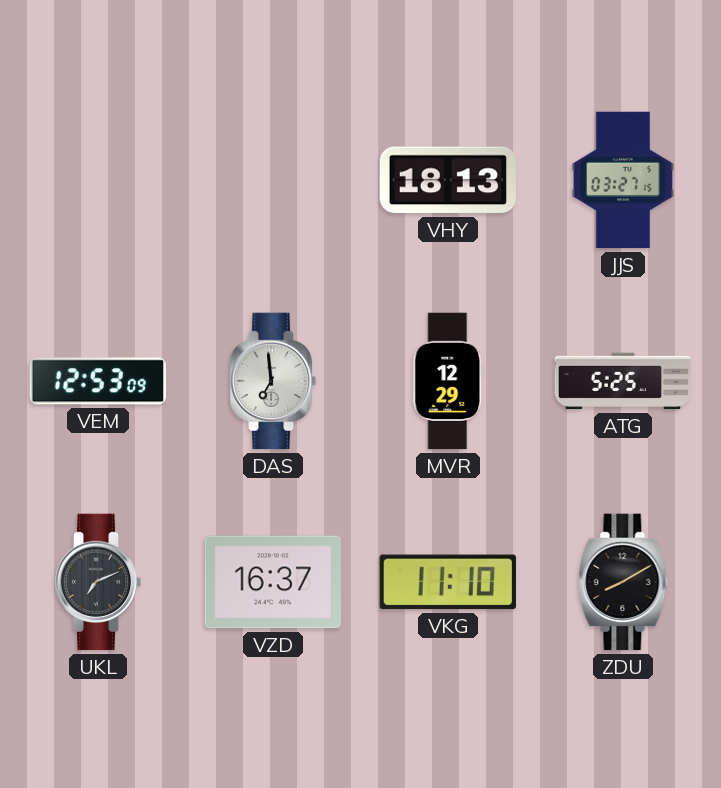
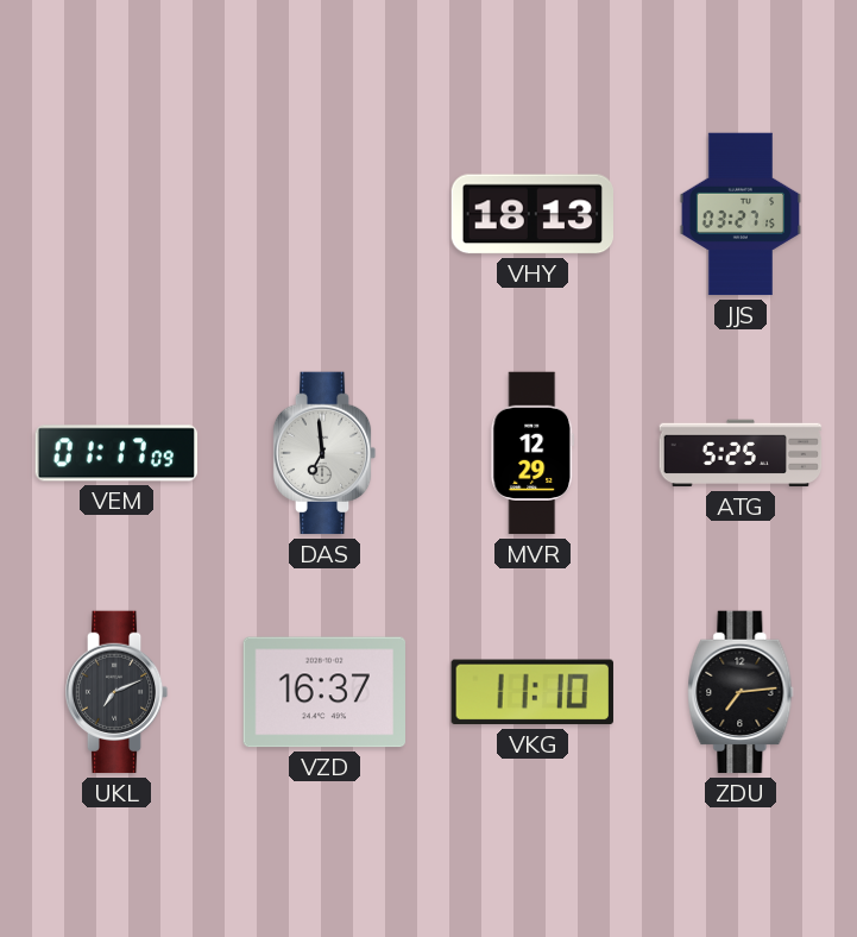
VEM: 12:53 -> 01:17 (115, 453)
ZDU: 8:10 -> 7:14 (741, 692)
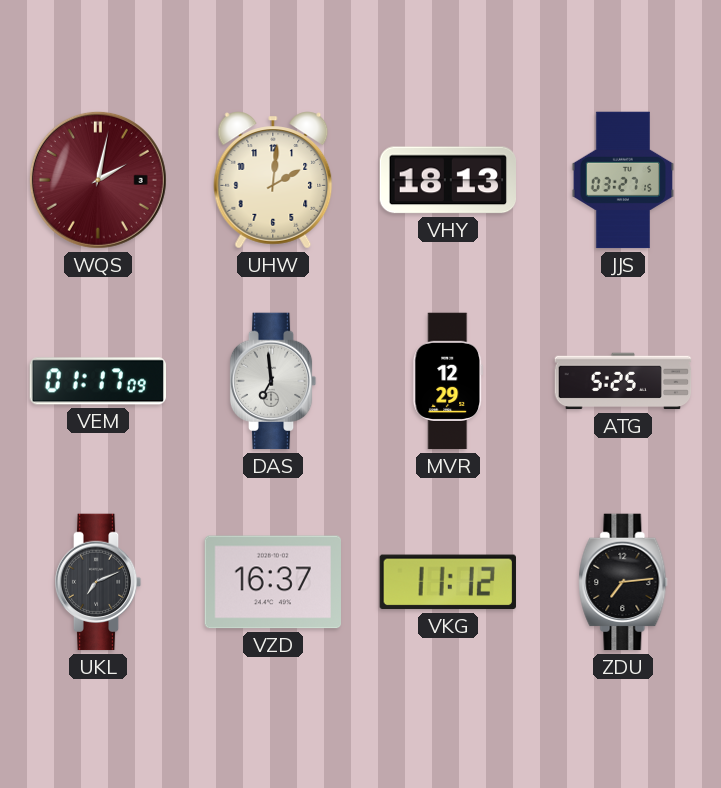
WQS: none -> 2:02 (98, 180)
UHW: none -> 2:01 (273, 180)
VKG: 11:10 -> 11:12 (448, 582)
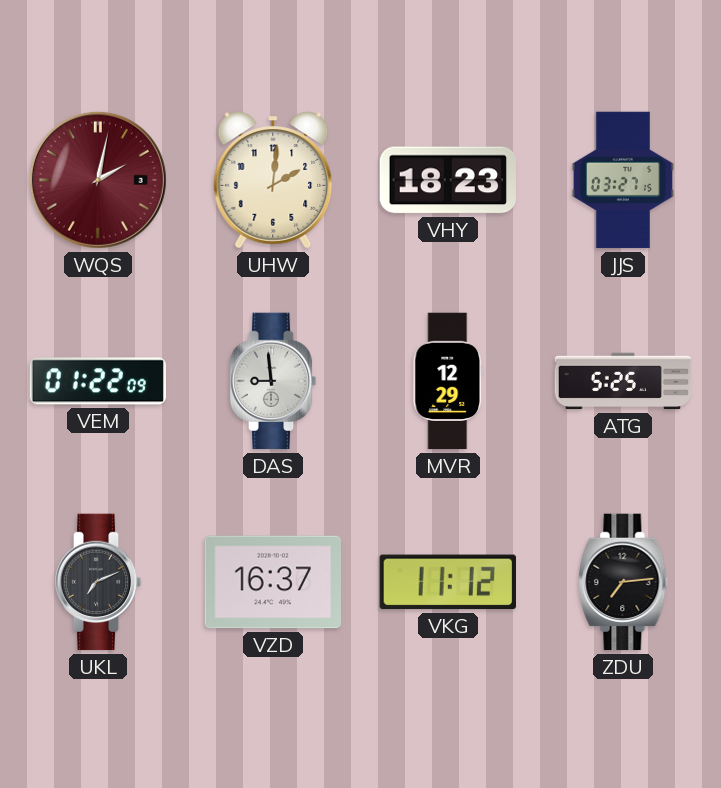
VHY: 18:13 -> 18:23 (447, 180)
VEM: 01:17 -> 01:22 (97, 381)
DAS: 6:59 -> 8:59 (273, 381)
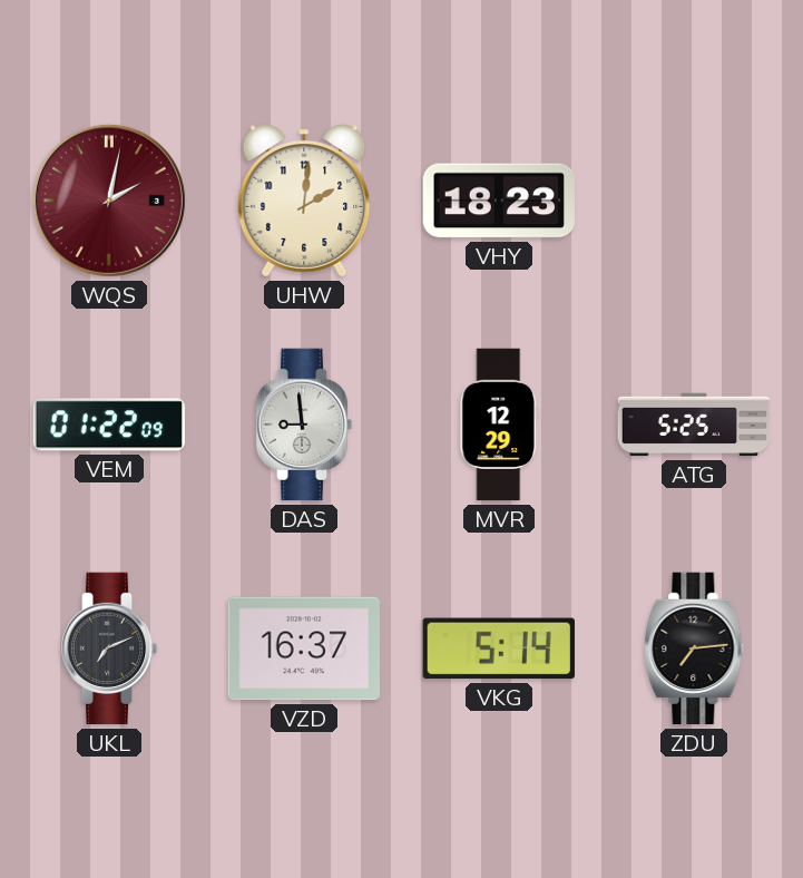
JJS: 03:27 -> none (623, 180)
VKG: 11:12 -> 5:14 (499, 648)
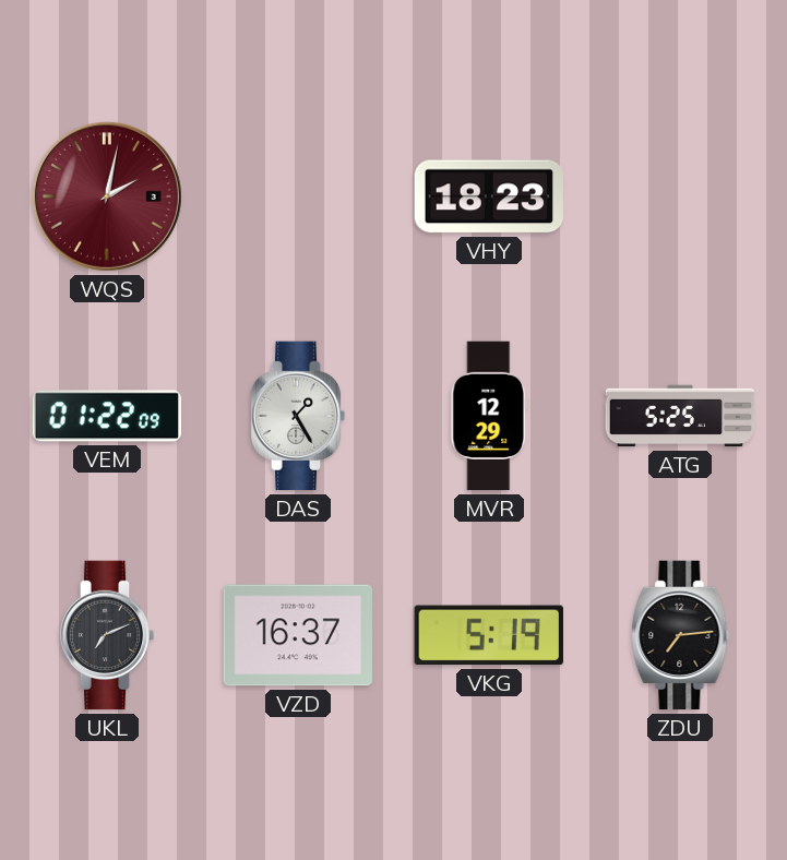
UHW: 2:01 -> none (304, 201)
DAS: 8:59 -> 1:25 (298, 416)
VKG: 5:14 -> 5:19 (489, 635)
